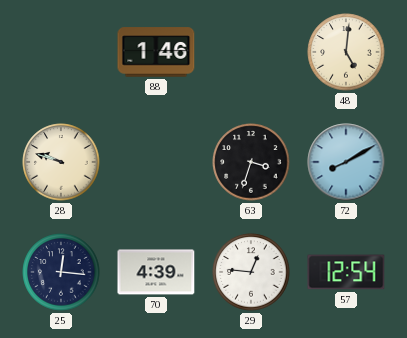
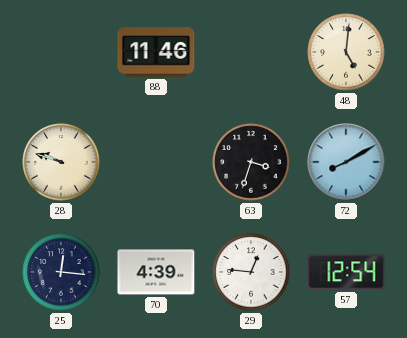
88: 1:46 -> 11:46 (156, 52)
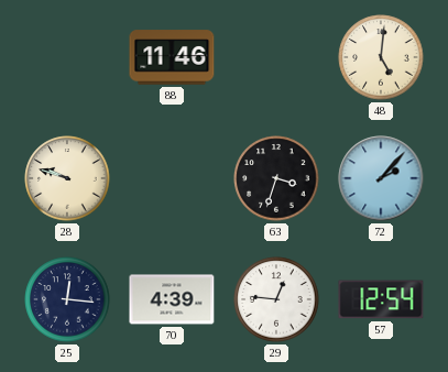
72: 8:10 -> 2:07 (381, 178)
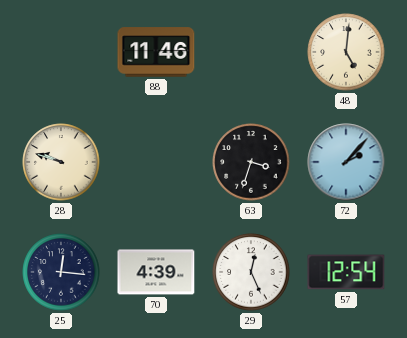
29: 12:46 -> 12:26 (251, 272)
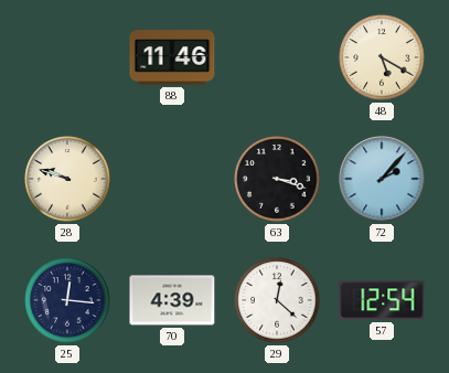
48: 5:01 -> 5:20 (382, 57)
63: 3:33 -> 3:18 (277, 179)
29: 12:26 -> 12:22 (277, 300)
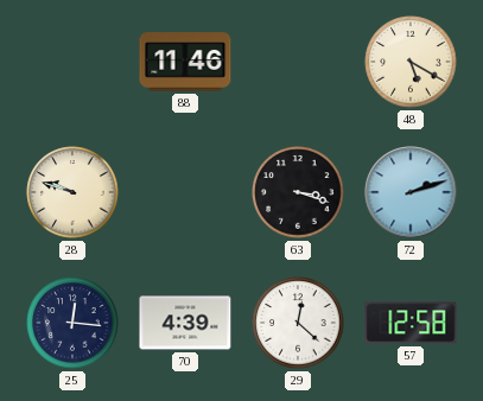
72: 2:07 -> 2:12 (411, 192)
57: 12:54 -> 12:58 (411, 323)
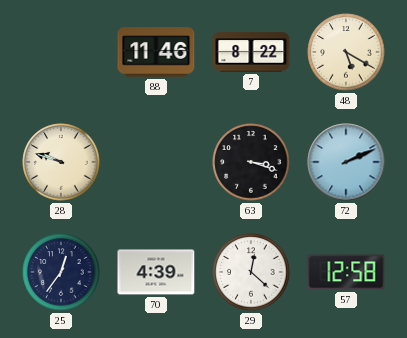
7: none -> 8:22 (251, 52)
72: 2:12 -> 2:11 (346, 162)
25: 12:16 -> 12:36 (61, 272)
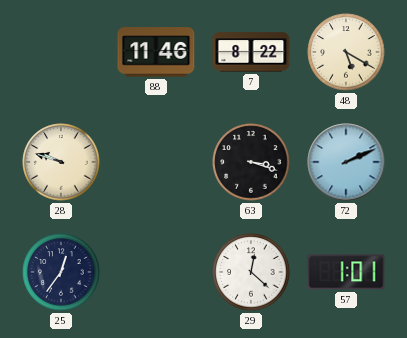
70: 4:39 -> none (156, 272)
57: 12:58 -> 1:01 (346, 272)
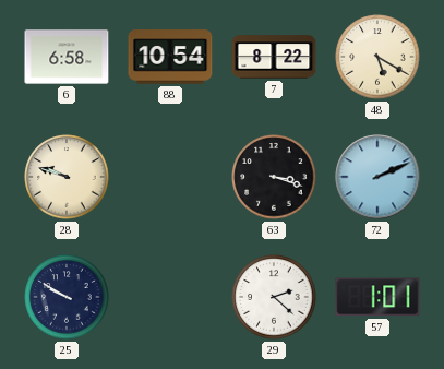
6: none -> 6:58 (67, 57)
88: 11:46 -> 10:54 (170, 57)
25: 12:36 -> 9:50 (67, 297)
29: 12:22 -> 2:22 (274, 297)
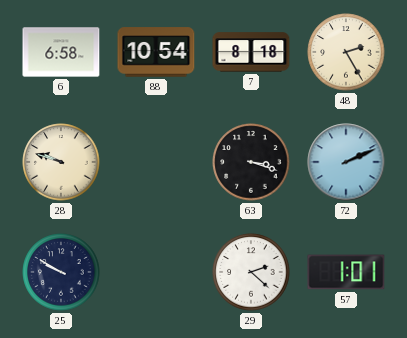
7: 8:22 -> 8:18 (251, 52)
48: 5:20 -> 2:25 (346, 52)
